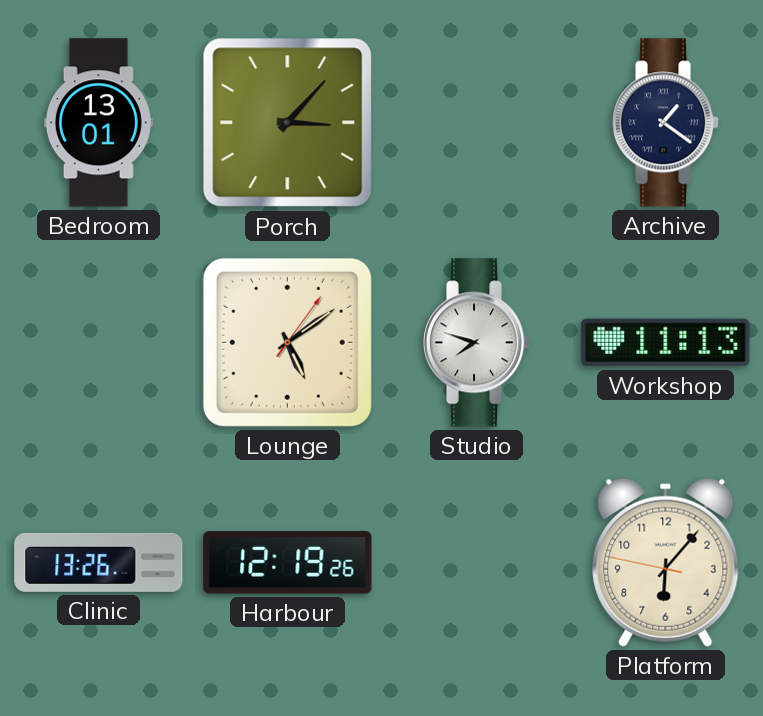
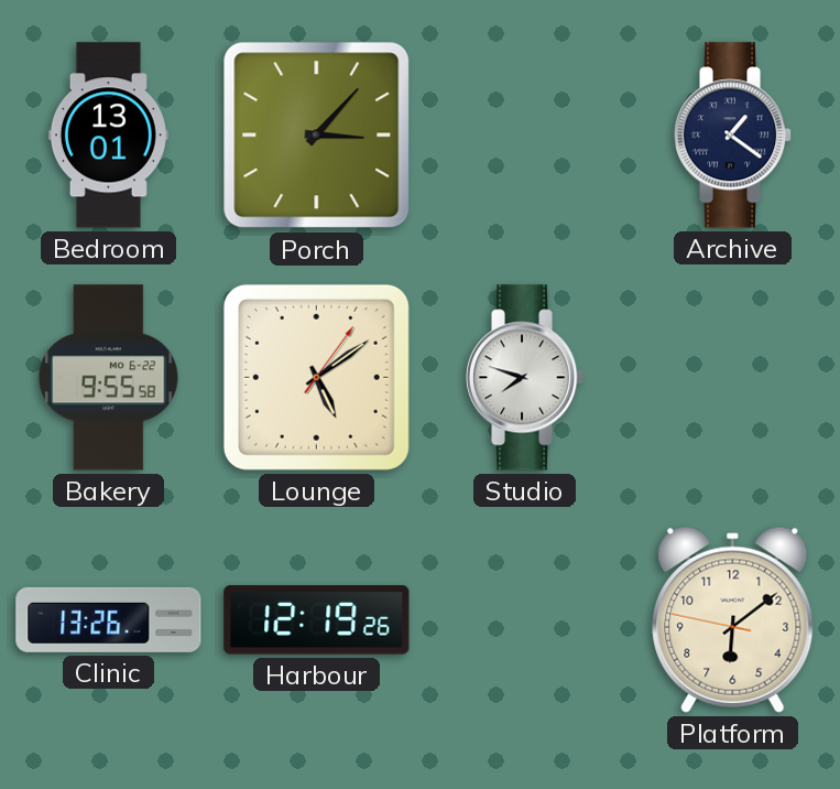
Bakery: none -> 9:55 (109, 378)
Workshop: 11:13 -> none (666, 343)
Platform: 6:06 -> 6:08 (733, 619)
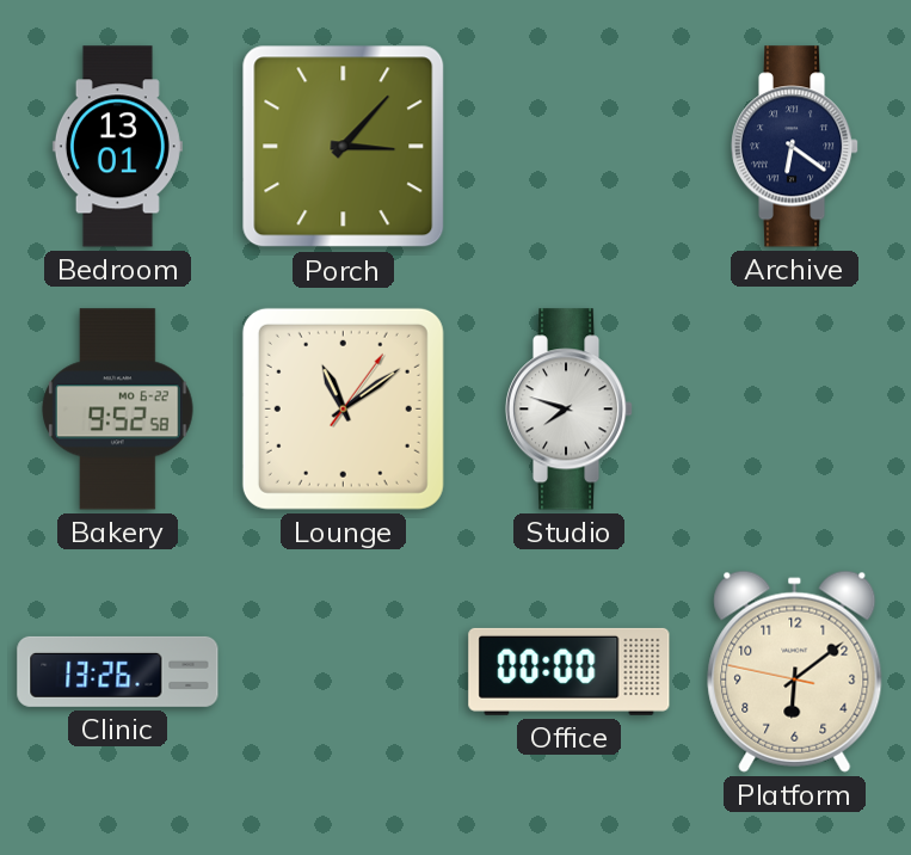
Archive: 1:21 -> 6:21 (795, 147)
Bakery: 9:55 -> 9:52 (118, 410)
Lounge: 5:09 -> 11:09 (343, 408)
Harbour: 12:19 -> none (317, 620)
Office: none -> 00:00 (570, 671)
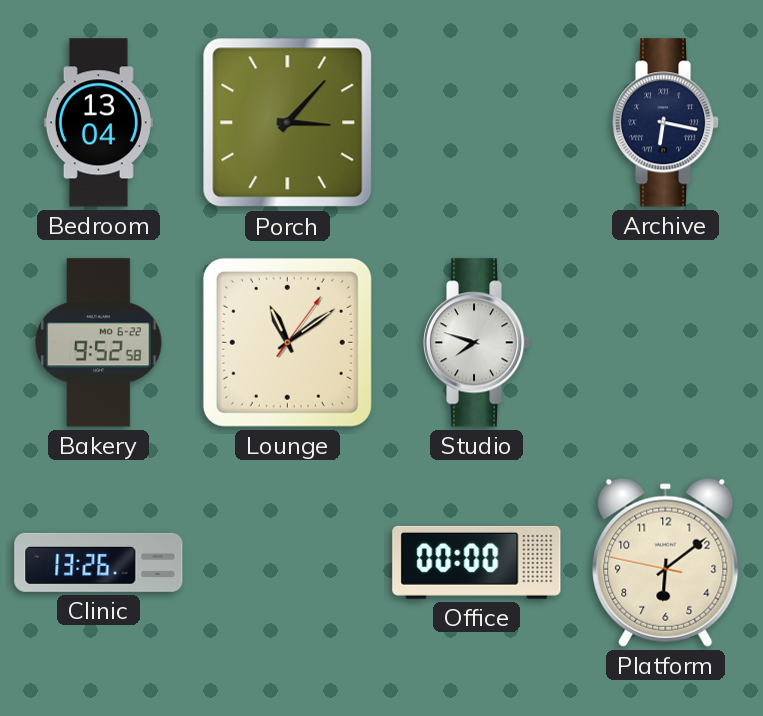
Bedroom: 13:01 -> 13:04 (98, 123)
Archive: 6:21 -> 6:17 (666, 123)
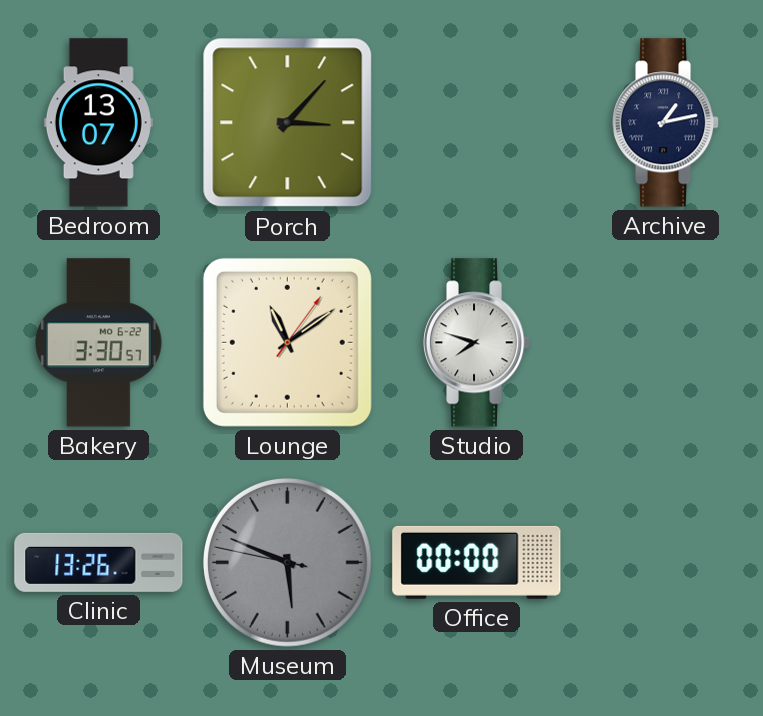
Bedroom: 13:04 -> 13:07 (98, 123)
Archive: 6:17 -> 1:13 (666, 123)
Bakery: 9:52 -> 3:30 (99, 343)
Museum: none -> 5:48 (287, 562)
Platform: 6:08 -> none (666, 562)
